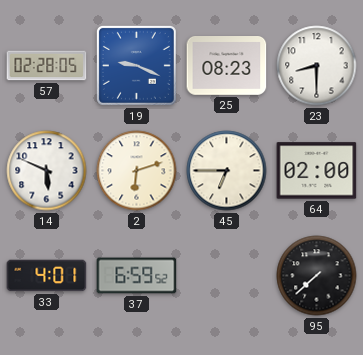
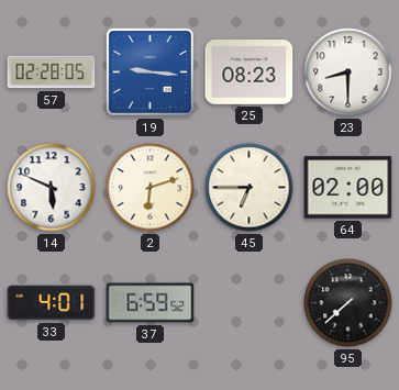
19: 9:19 -> 9:16 (149, 71)
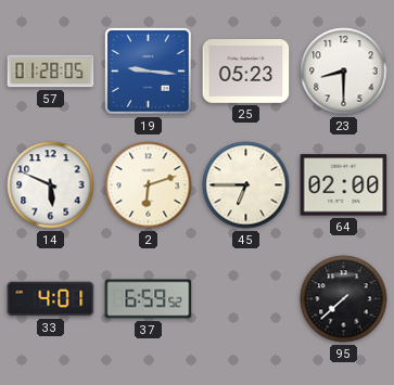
57: 02:28 -> 01:28 (51, 72)
25: 08:23 -> 05:23 (246, 72)
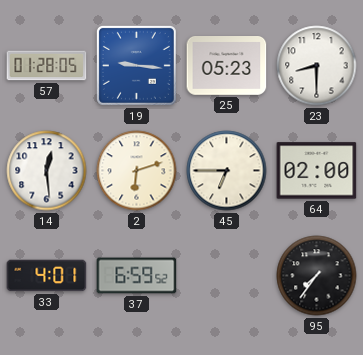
14: 5:49 -> 12:29 (47, 171)
95: 7:38 -> 7:36 (317, 276)
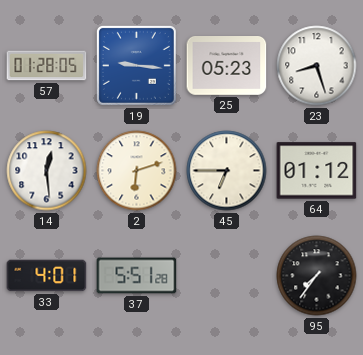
23: 8:30 -> 8:27 (317, 66)
64: 02:00 -> 01:12 (317, 171)
37: 6:59 -> 5:51 (137, 276)
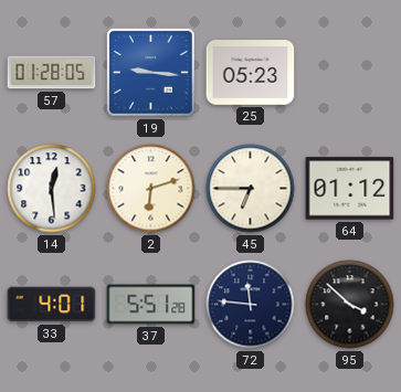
23: 8:27 -> none (317, 66)
72: none -> 11:46 (251, 305)
95: 7:36 -> 3:52 (350, 305)
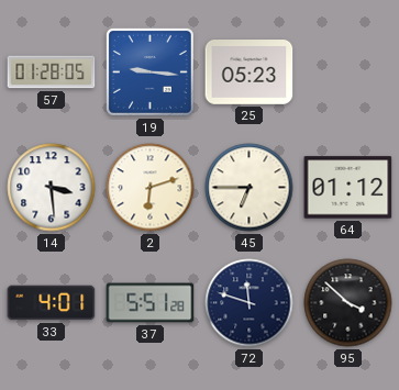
14: 12:29 -> 3:29 (52, 188)
72: 11:46 -> 11:48 (250, 303)
